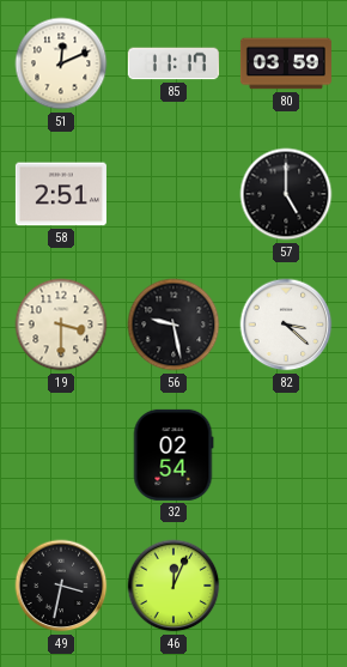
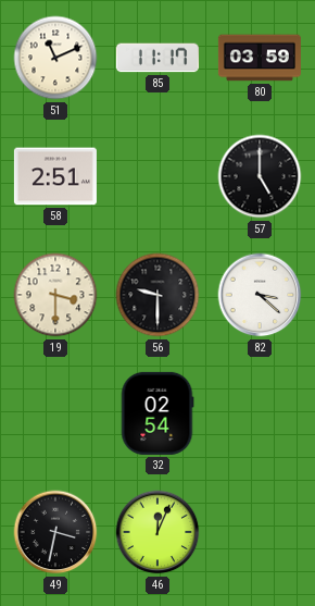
51: 12:11 -> 11:11 (55, 58)
56: 9:28 -> 9:30 (157, 295)
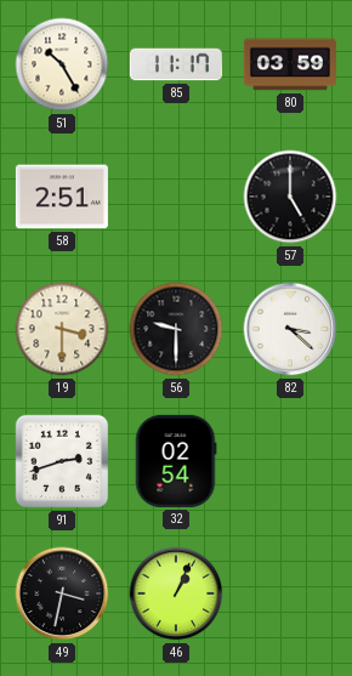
51: 11:11 -> 10:25 (62, 64)
91: none -> 2:42 (62, 461)
46: 12:04 -> 1:04 (176, 593)
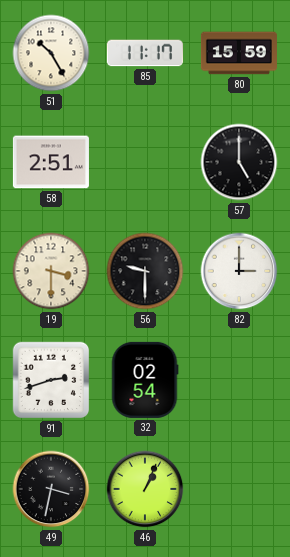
80: 03:59 -> 15:59 (239, 53)
82: 3:22 -> 3:00 (239, 271)
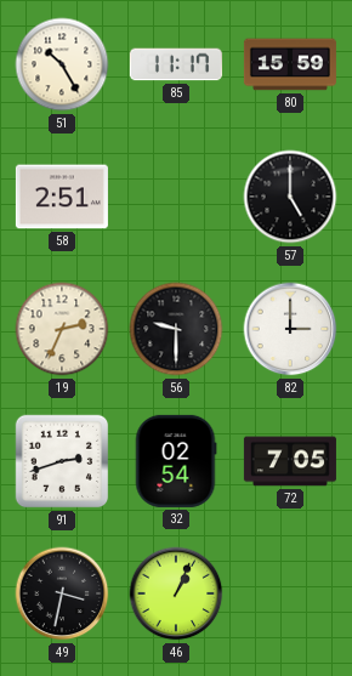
19: 3:30 -> 2:34 (62, 329)
72: none -> 7:05 (290, 461)
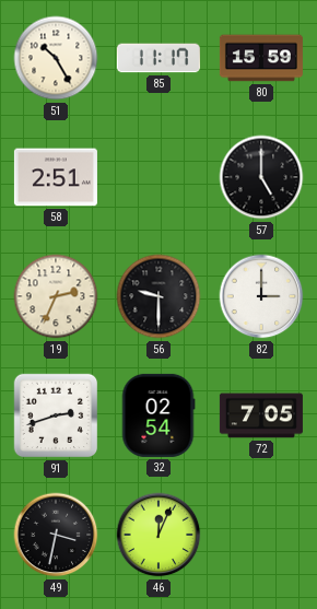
46: 1:04 -> 12:04 (158, 535)
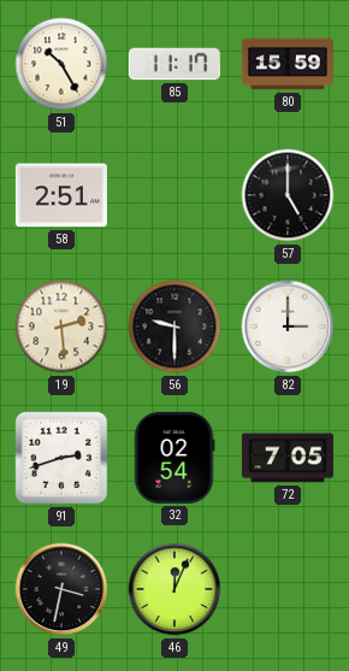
19: 2:34 -> 2:29 (61, 326)
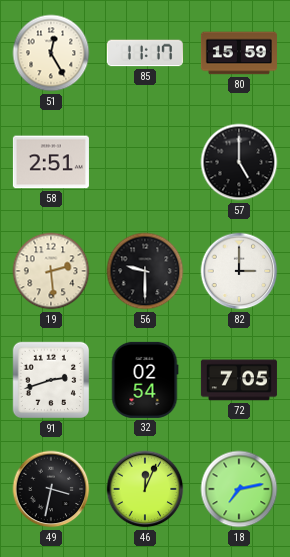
51: 10:25 -> 12:25 (51, 53)
18: none -> 7:13 (239, 489)
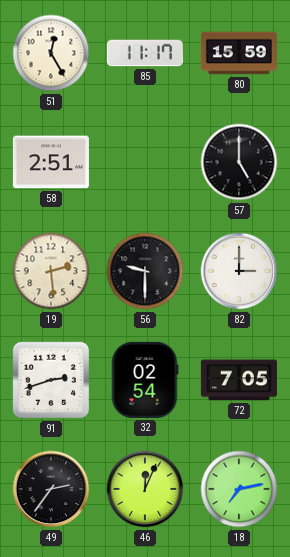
49: 3:32 -> 2:36 (51, 489)
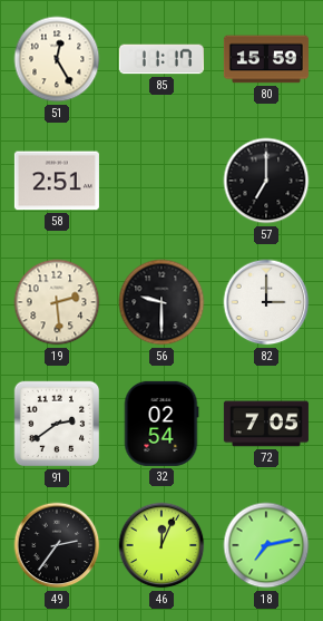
57: 5:00 -> 7:00 (266, 181)
91: 2:42 -> 2:39 (57, 424)
